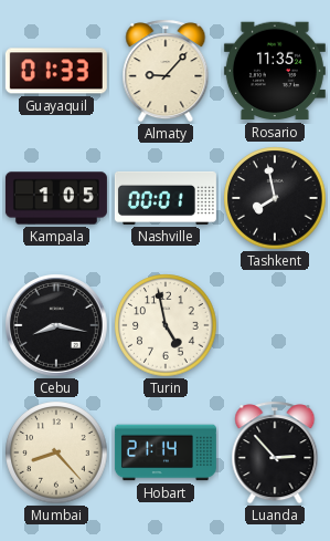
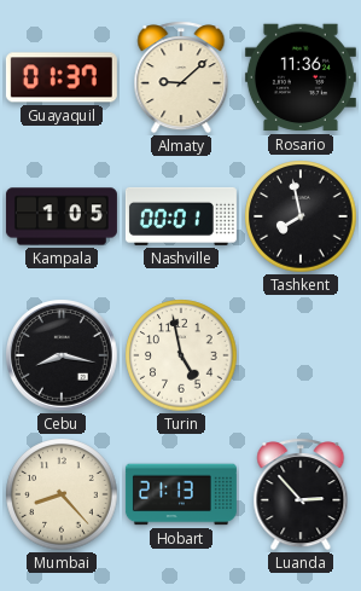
Guayaquil: 01:33 -> 01:37 (62, 77)
Almaty: 9:07 -> 9:08 (181, 77)
Rosario: 11:35 -> 11:36 (301, 77)
Hobart: 21:14 -> 21:13 (181, 494)
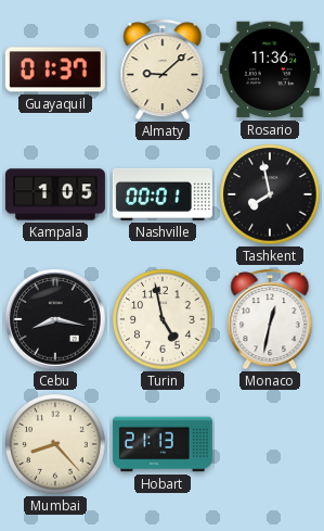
Monaco: none -> 12:32 (270, 319)
Luanda: 2:53 -> none (301, 494)
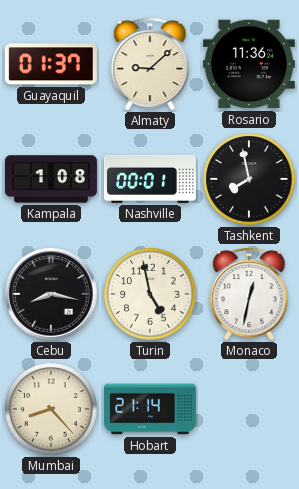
Kampala: 1:05 -> 1:08 (51, 179)
Hobart: 21:13 -> 21:14 (150, 409)
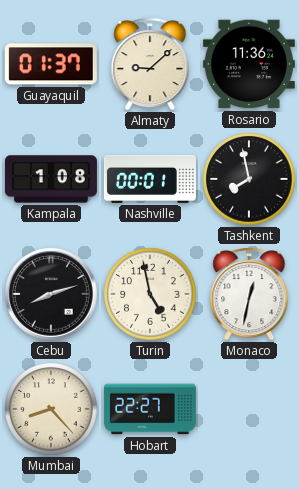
Cebu: 8:17 -> 8:12 (51, 294)
Hobart: 21:14 -> 22:27 (150, 409)
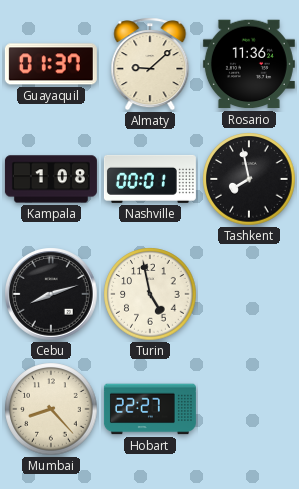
Monaco: 12:32 -> none (249, 294)
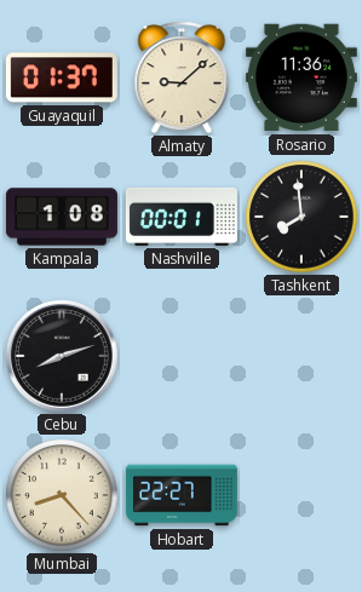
Tashkent: 7:58 -> 7:59 (301, 217)
Turin: 4:58 -> none (150, 294)
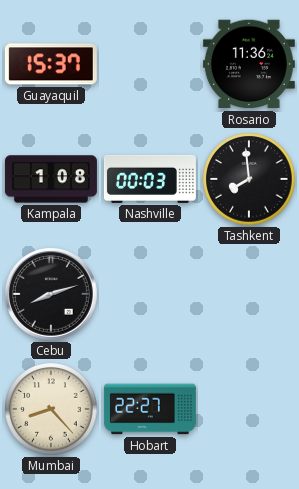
Guayaquil: 01:37 -> 15:37 (51, 64)
Almaty: 9:08 -> none (182, 77)
Nashville: 00:01 -> 00:03 (150, 179)
